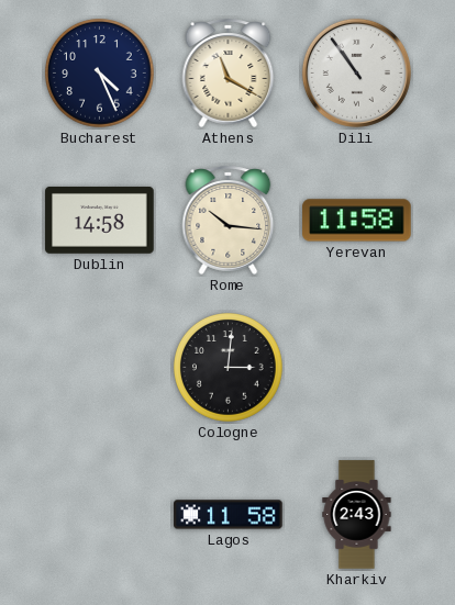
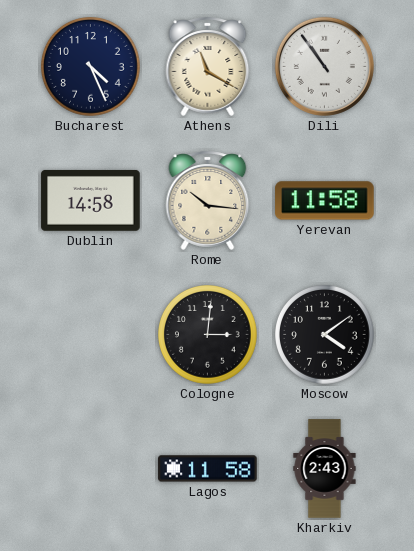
Moscow: none -> 4:09 (325, 335)
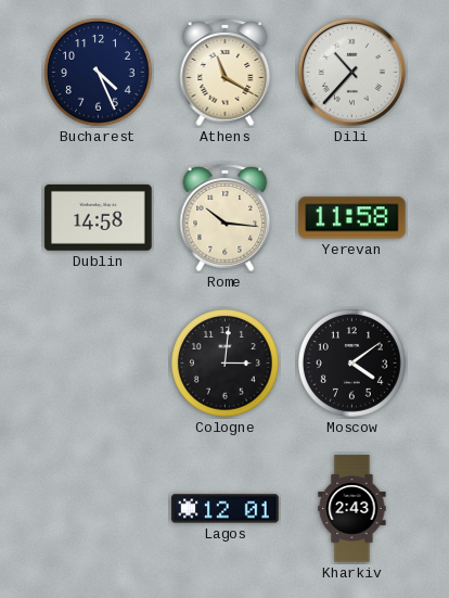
Dili: 10:54 -> 10:37 (351, 72)
Lagos: 11:58 -> 12:01 (226, 509)
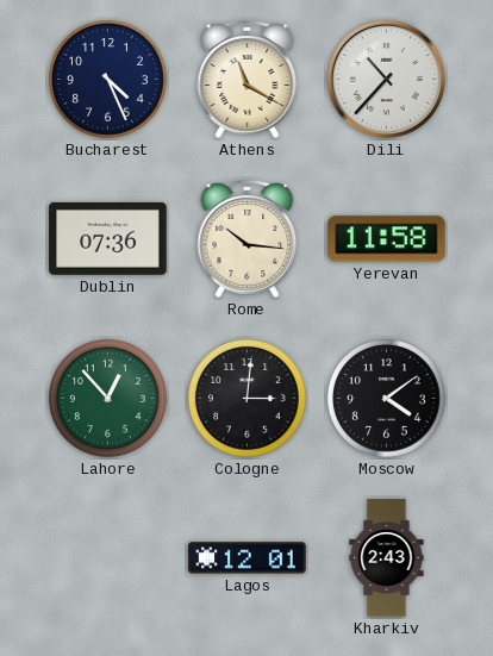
Dublin: 14:58 -> 07:36 (108, 238)
Lahore: none -> 12:53 (108, 399)
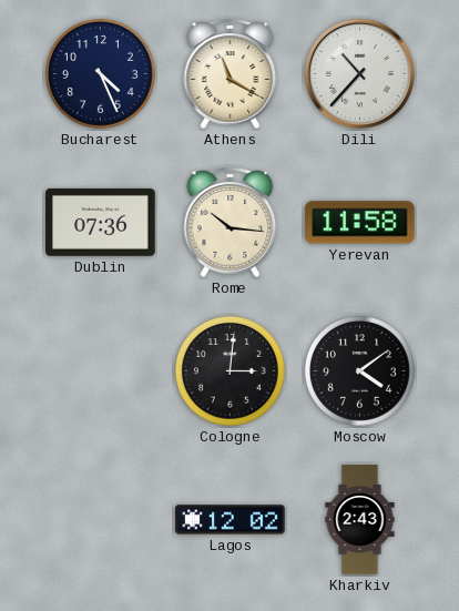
Lahore: 12:53 -> none (108, 399)
Lagos: 12:01 -> 12:02 (231, 520)
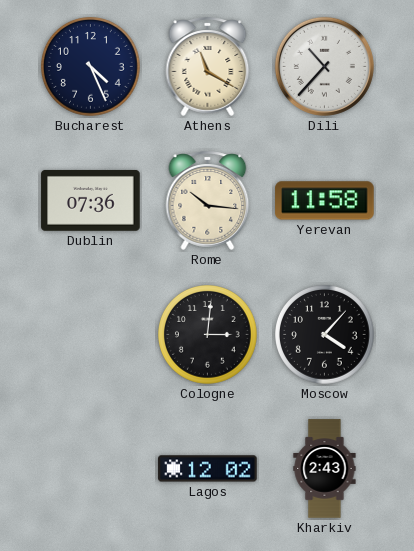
Moscow: 4:09 -> 4:07 (325, 335)
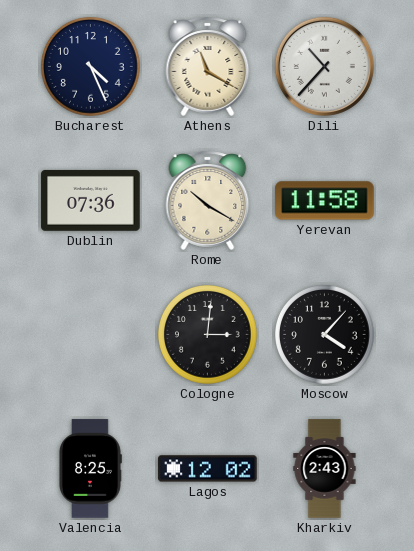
Rome: 10:16 -> 10:20 (208, 200)
Valencia: none -> 8:25 (90, 469)
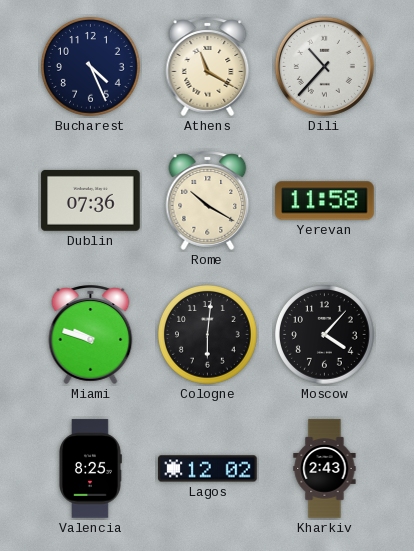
Miami: none -> 9:48 (91, 334)
Cologne: 3:01 -> 6:01 (208, 335)
